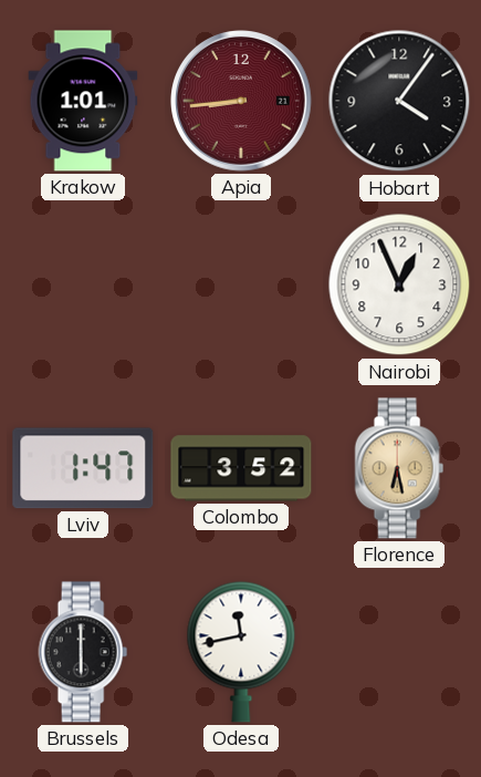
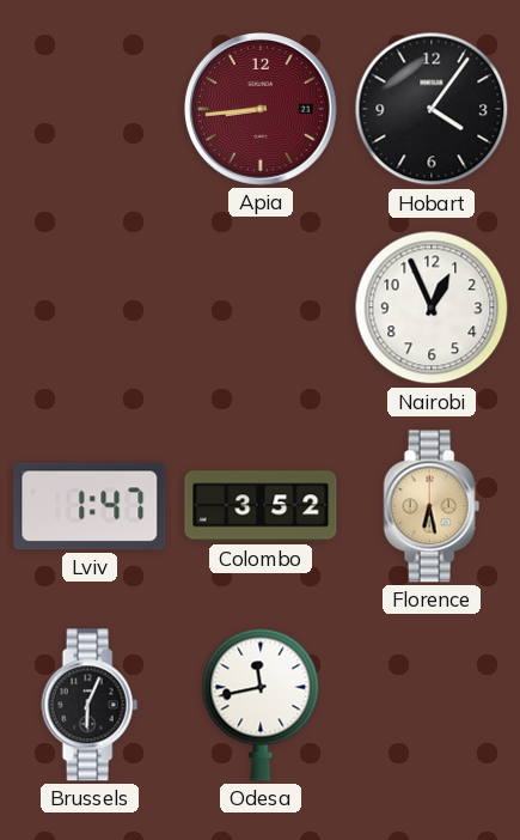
Krakow: 1:01 -> none (83, 101)
Brussels: 6:00 -> 6:04 (90, 705)
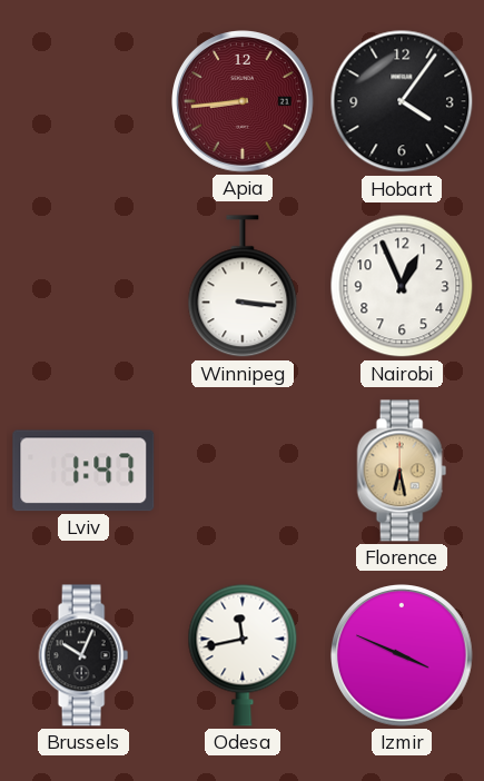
Winnipeg: none -> 3:16 (243, 287)
Colombo: 3:52 -> none (261, 506)
Brussels: 6:04 -> 10:04 (83, 655)
Izmir: none -> 3:49 (403, 656)
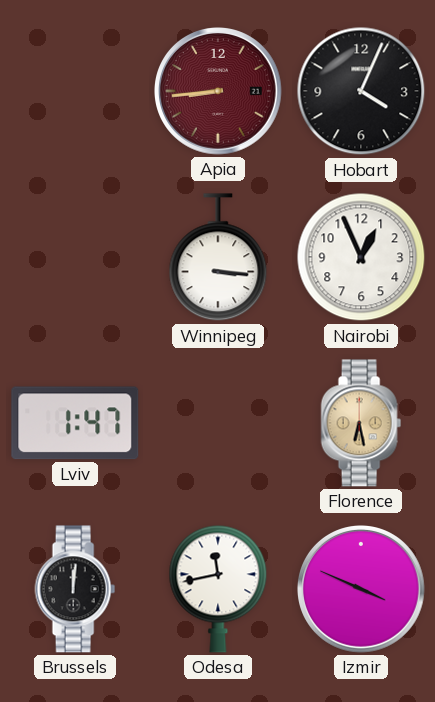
Hobart: 4:06 -> 4:04 (361, 91)
Brussels: 10:04 -> 12:01 (75, 589)
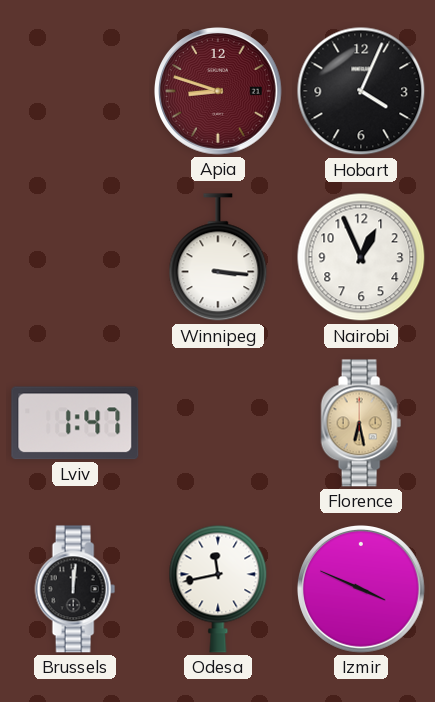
Apia: 8:44 -> 8:48 (219, 92)
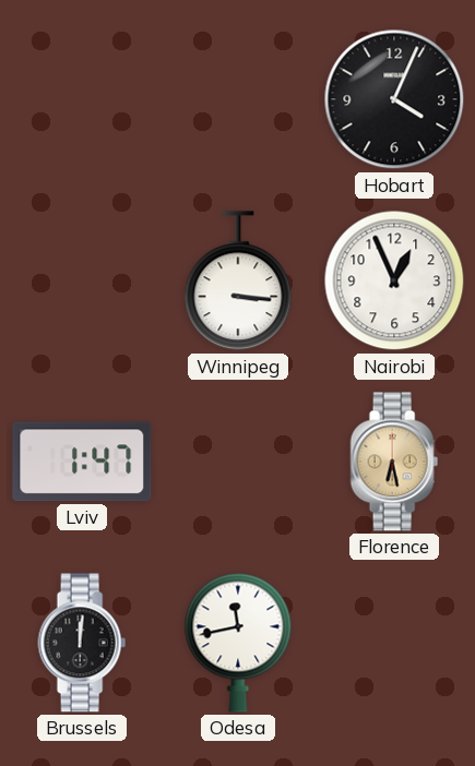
Apia: 8:48 -> none (219, 92)
Izmir: 3:49 -> none (362, 590)
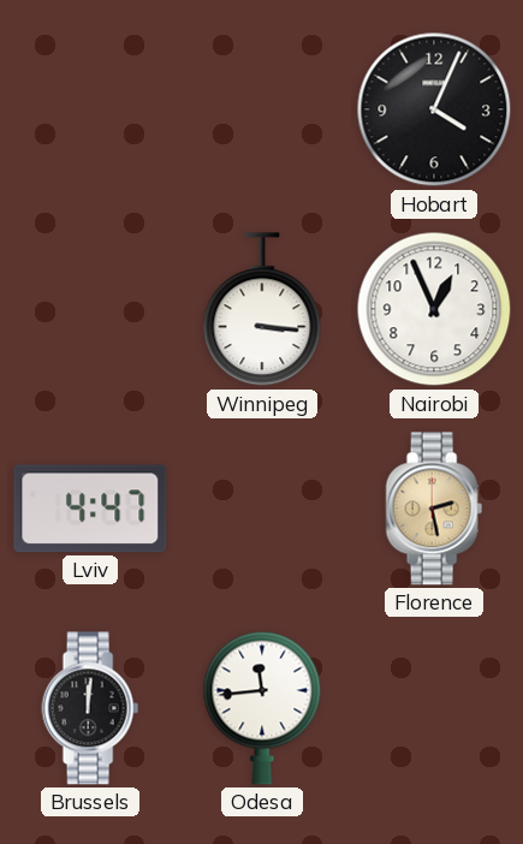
Lviv: 1:47 -> 4:47 (90, 509)
Florence: 6:28 -> 2:28 (434, 509)
Odesa: 11:43 -> 11:44 (262, 708)
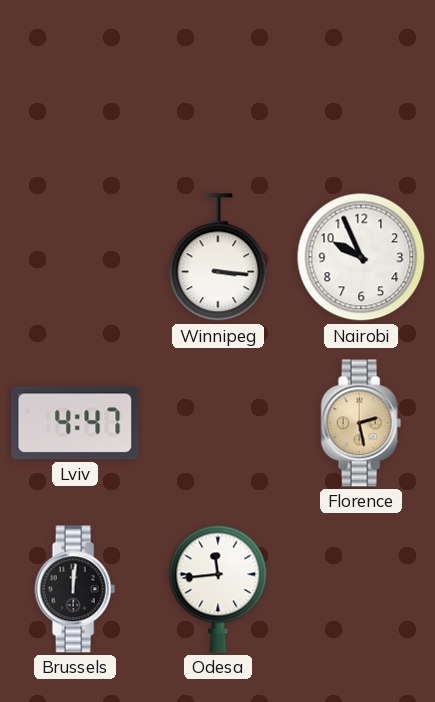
Hobart: 4:04 -> none (434, 109)
Nairobi: 12:56 -> 9:56 (361, 257)
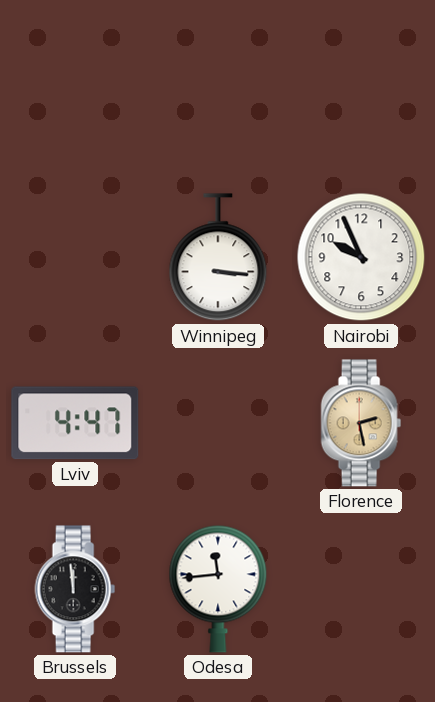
Brussels: 12:01 -> 11:59 (75, 589)
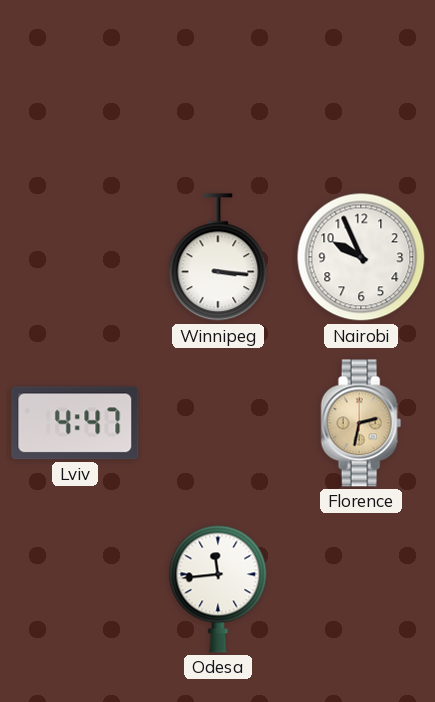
Florence: 2:28 -> 2:32 (361, 423)
Brussels: 11:59 -> none (75, 589)
